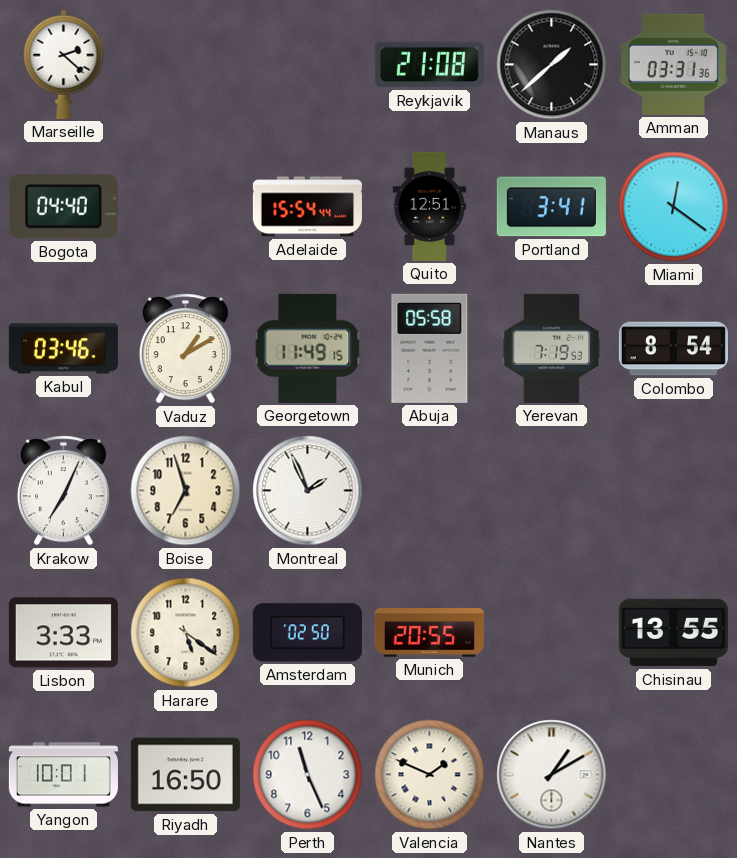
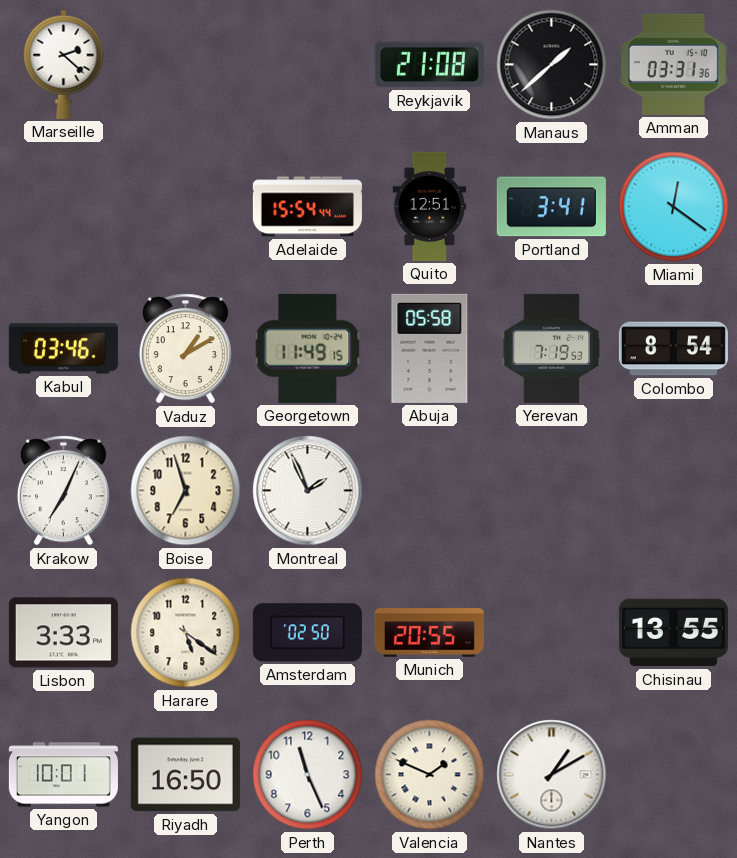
Bogota: 04:40 -> none (63, 206)
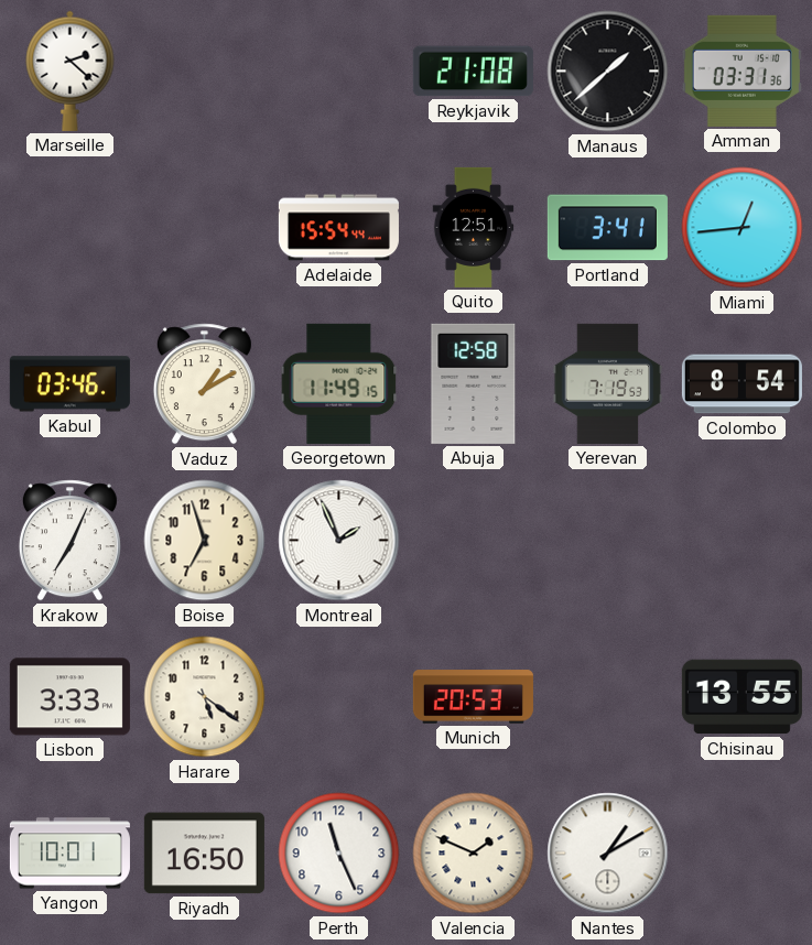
Miami: 12:21 -> 12:44 (743, 228)
Abuja: 05:58 -> 12:58 (474, 383)
Amsterdam: 02:50 -> none (307, 633)
Munich: 20:55 -> 20:53 (473, 697)
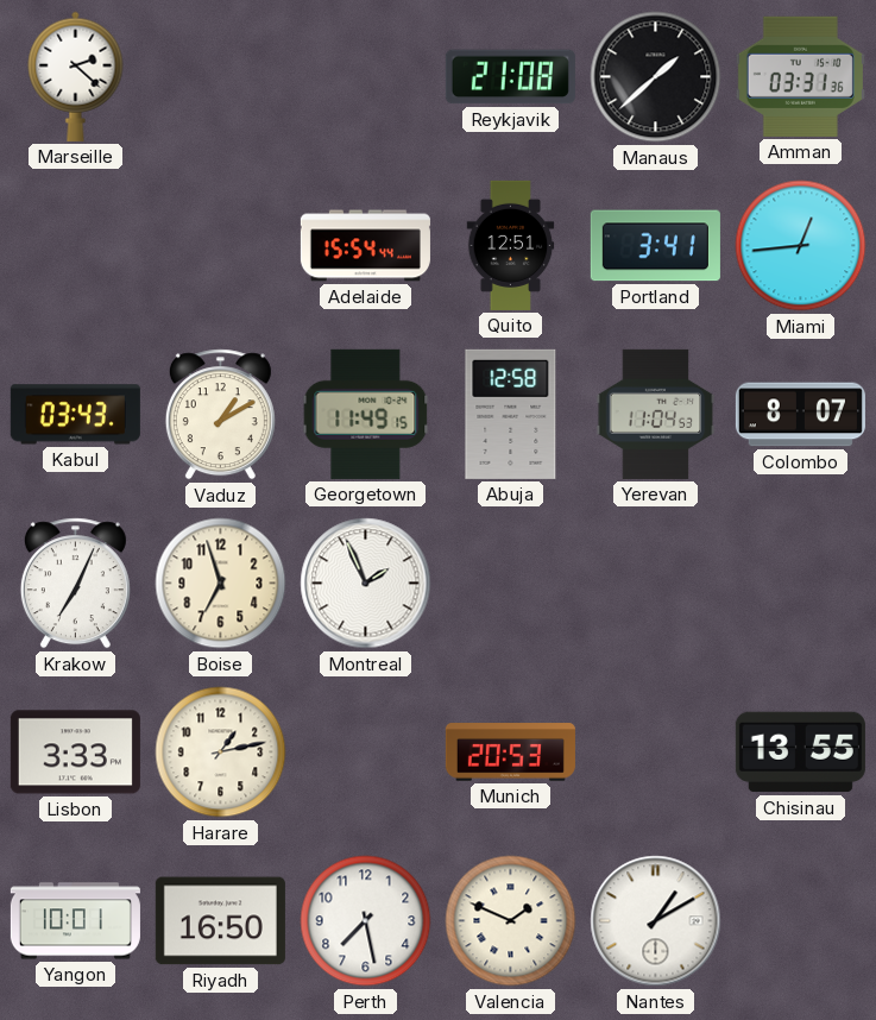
Kabul: 03:46 -> 03:43 (75, 415)
Yerevan: 7:19 -> 11:04 (656, 414)
Colombo: 8:54 -> 8:07 (800, 415)
Harare: 5:21 -> 1:13 (221, 753)
Perth: 11:26 -> 7:28 (366, 921)
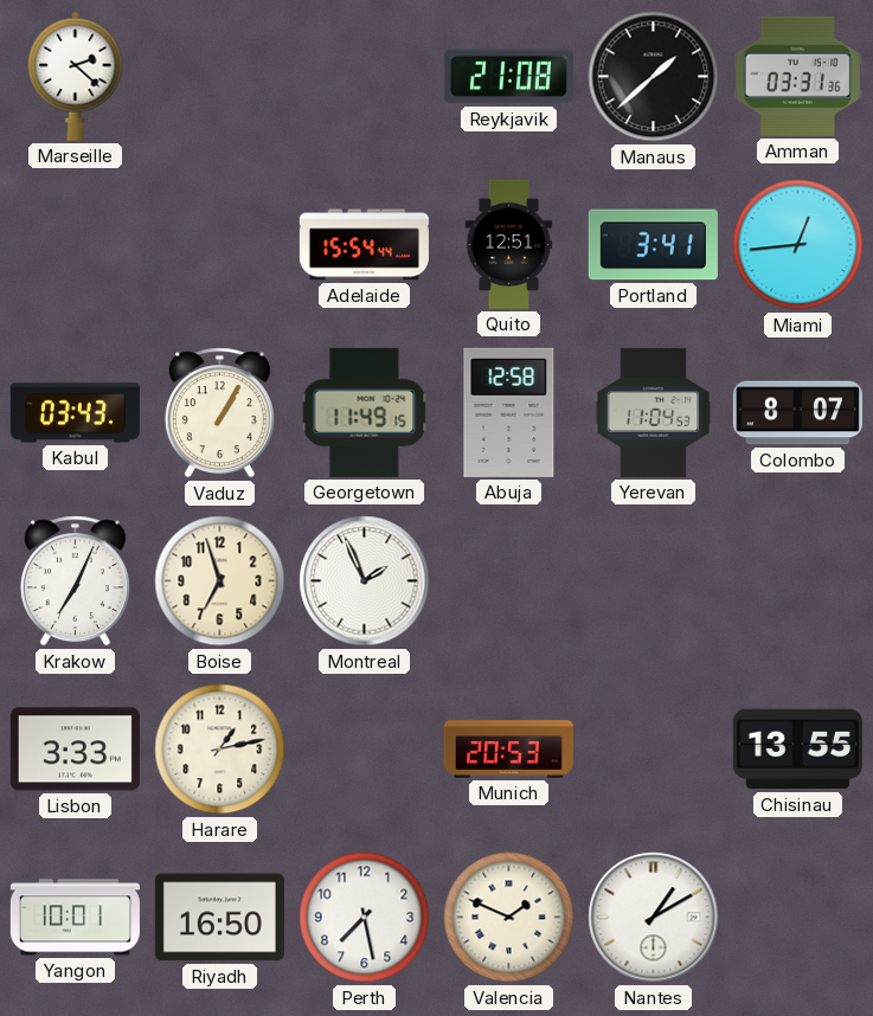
Vaduz: 1:10 -> 1:05 (219, 413)
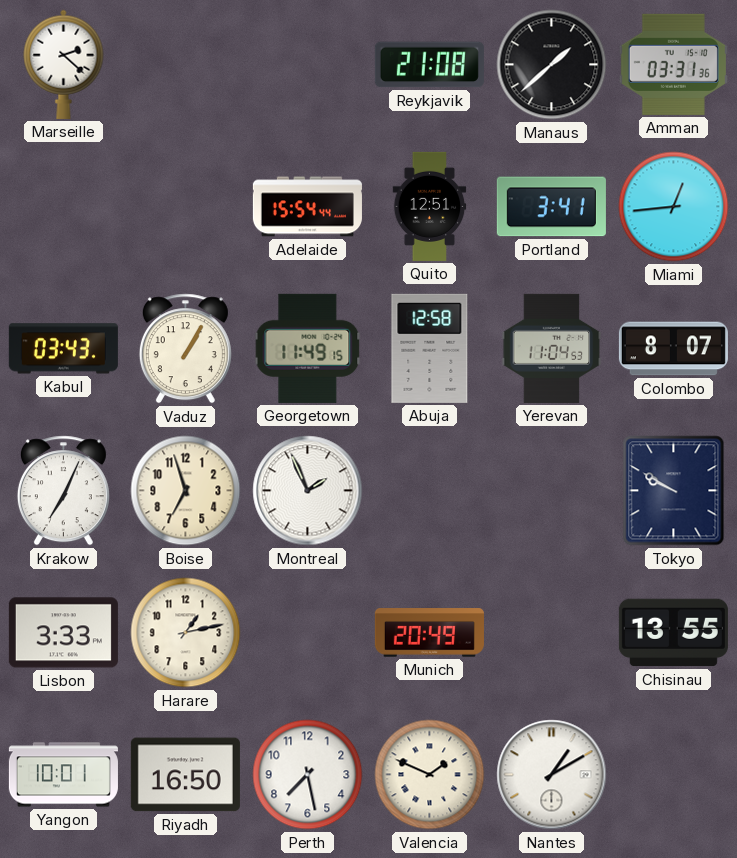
Tokyo: none -> 9:50 (674, 491)
Munich: 20:53 -> 20:49 (429, 633)
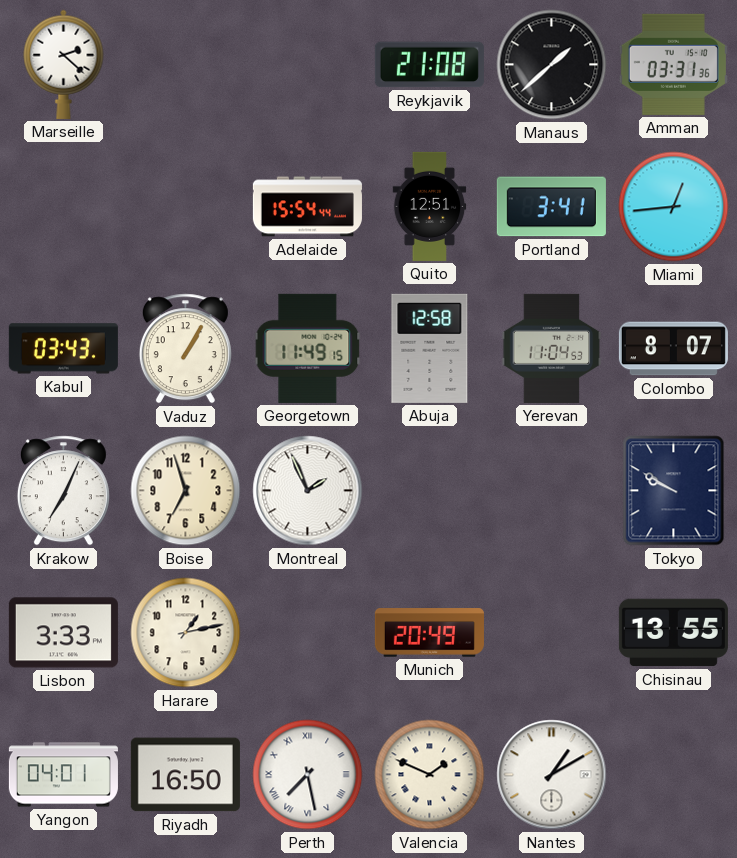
Yangon: 10:01 -> 04:01 (63, 775)
Perth numerals: Arabic -> Roman (308, 775)
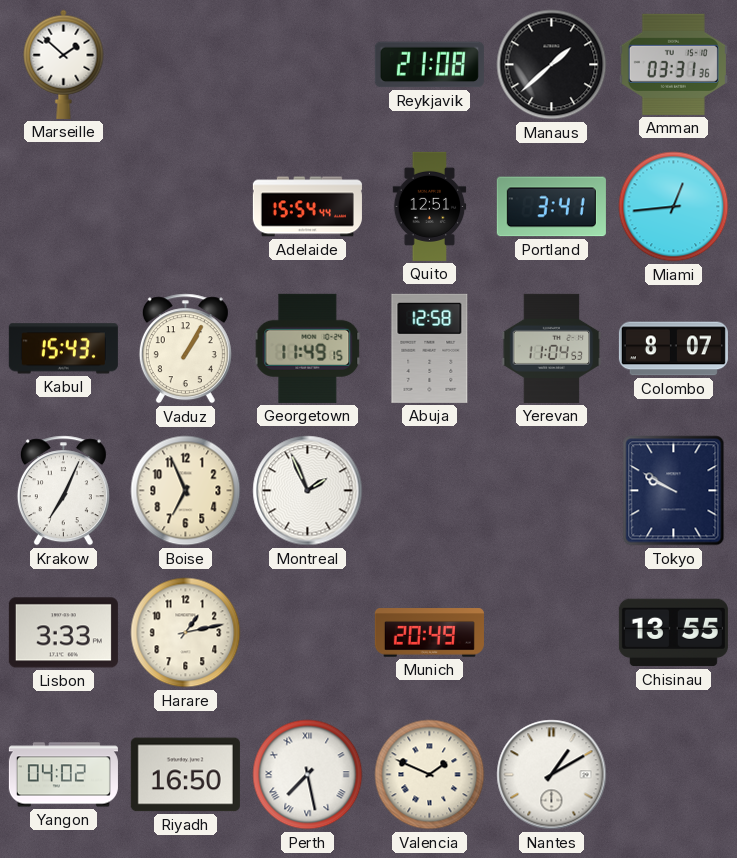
Marseille: 2:22 -> 1:52 (64, 64)
Kabul: 03:43 -> 15:43 (63, 349)
Boise: 6:57 -> 6:56 (186, 491)
Yangon: 04:01 -> 04:02 (63, 775)
